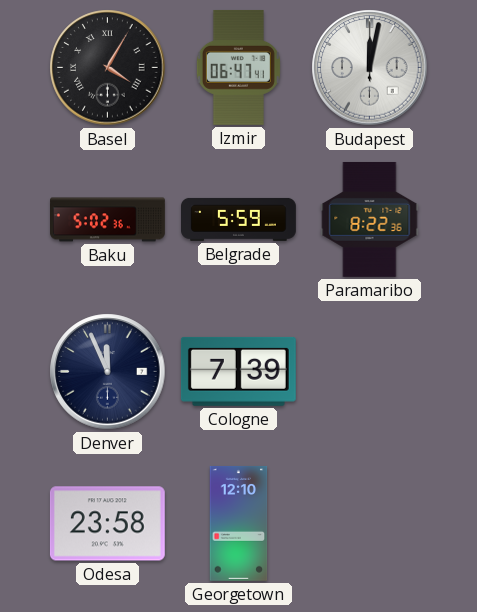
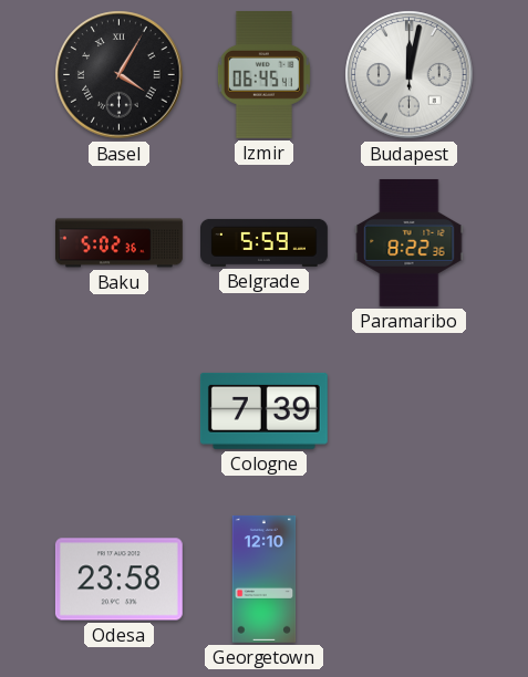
Izmir: 06:47 -> 06:45 (263, 74)
Denver: 11:56 -> none (108, 372)
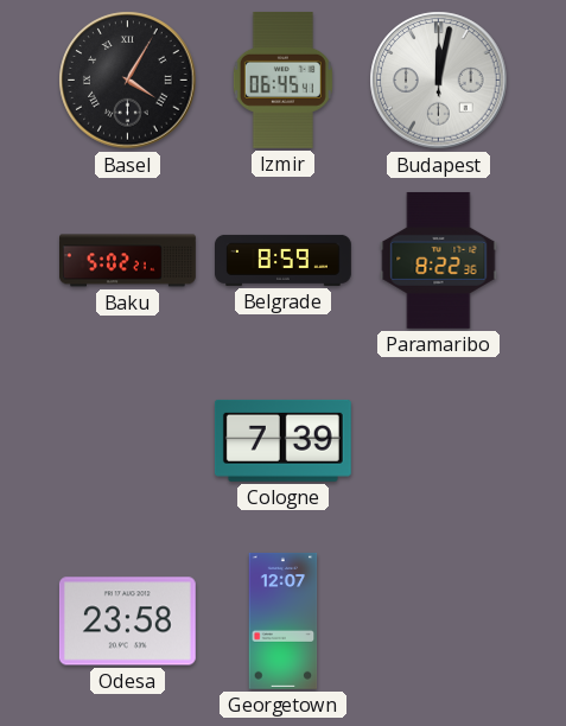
Baku: 5:02:36 -> 5:02:21 (128, 261)
Belgrade: 5:59 -> 8:59 (284, 260)
Georgetown: 12:10 -> 12:07 (284, 620)
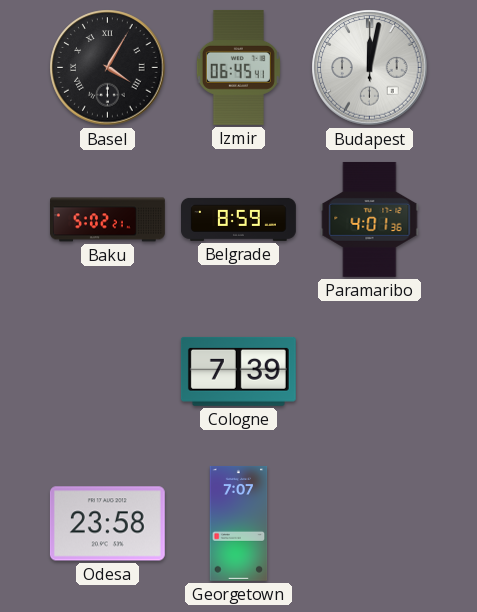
Paramaribo: 8:22 -> 4:01 (370, 219)
Georgetown: 12:07 -> 7:07 (239, 523)
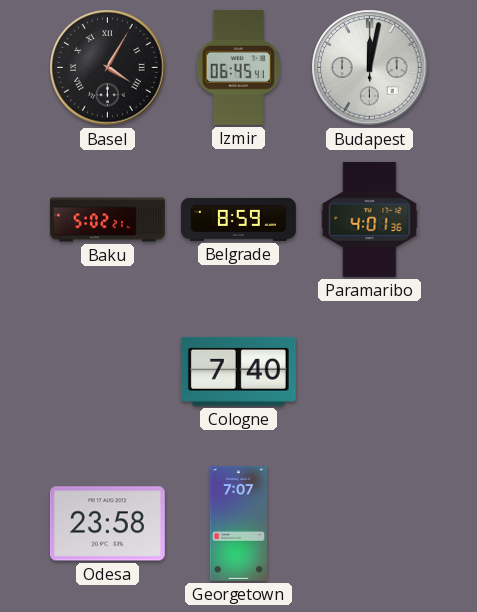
Cologne: 7:39 -> 7:40 (238, 371)
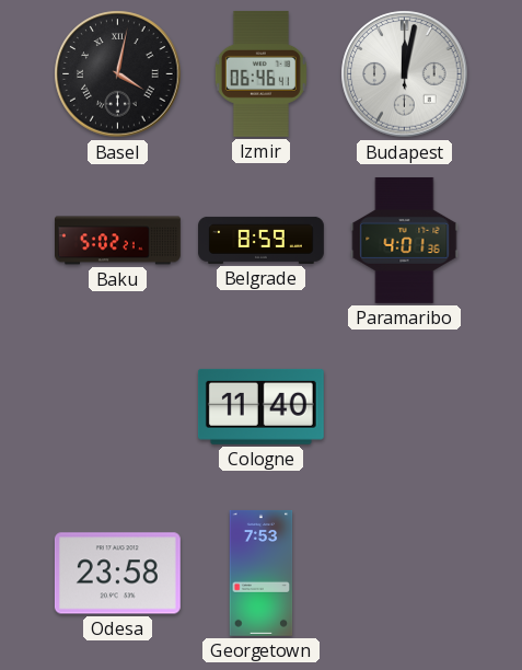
Basel: 4:05 -> 4:02 (118, 74)
Izmir: 06:45 -> 06:46 (260, 73)
Cologne: 7:40 -> 11:40 (260, 406)
Georgetown: 7:07 -> 7:53 (262, 573)
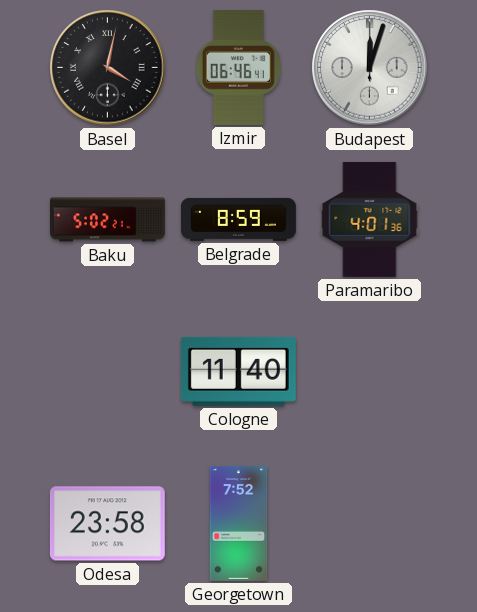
Budapest: 12:02 -> 12:03 (370, 68)
Georgetown: 7:53 -> 7:52 (239, 523)
